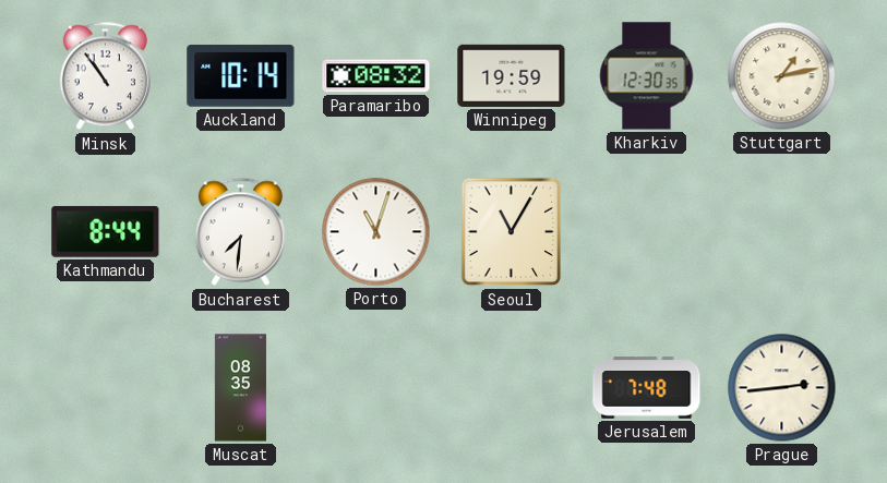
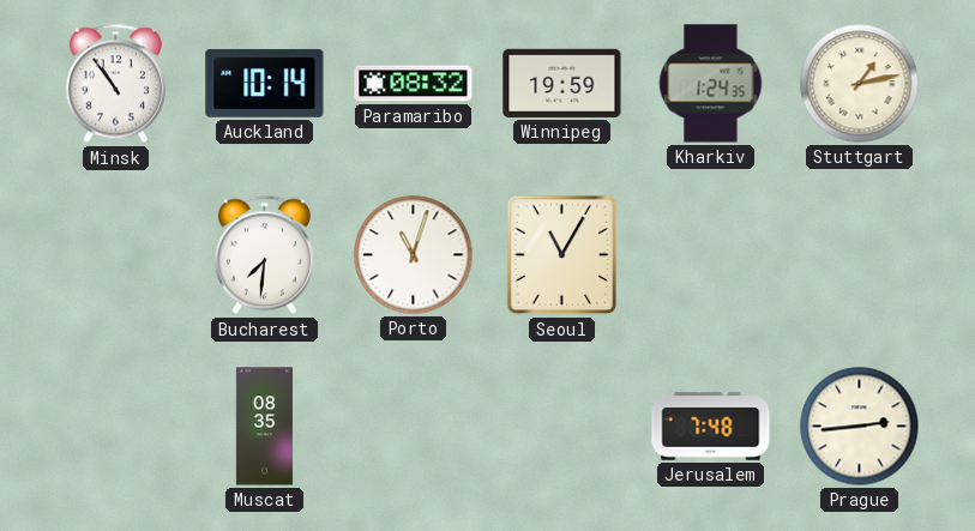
Kharkiv: 12:30 -> 1:24 (711, 84)
Kathmandu: 8:44 -> none (106, 231)
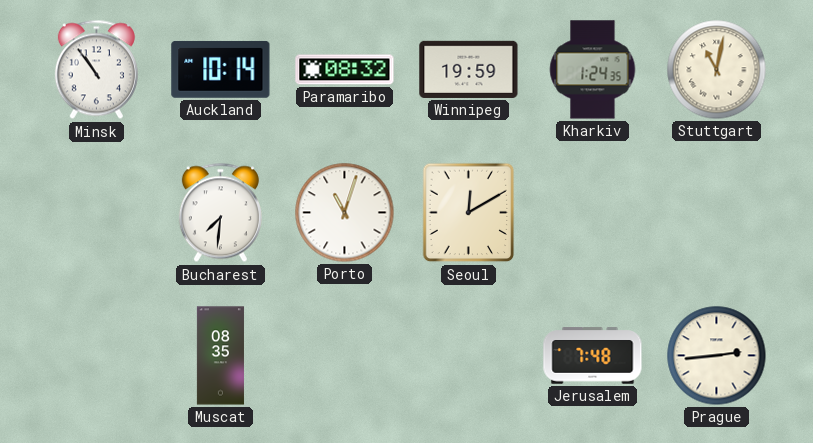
Stuttgart: 1:13 -> 11:02 (717, 70)
Seoul: 11:05 -> 12:10 (469, 213)
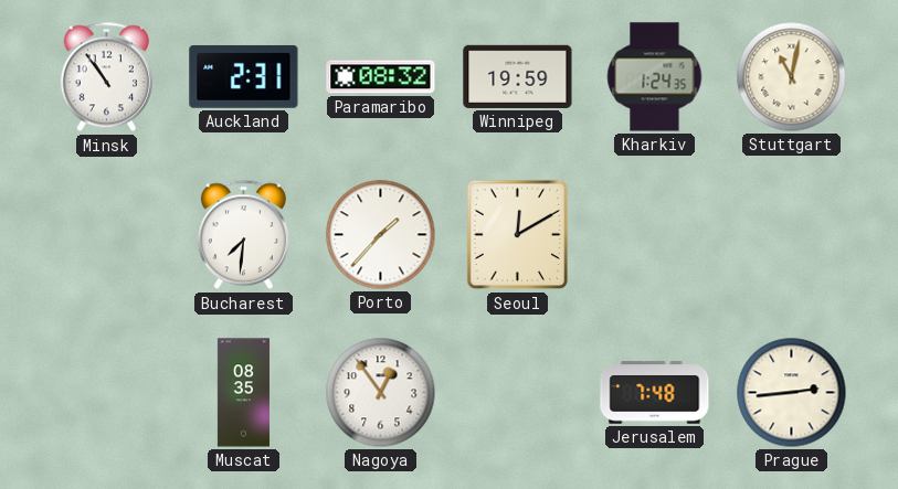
Auckland: 10:14 -> 2:31 (244, 76)
Porto: 11:03 -> 1:37 (381, 235)
Nagoya: none -> 12:54 (381, 393)
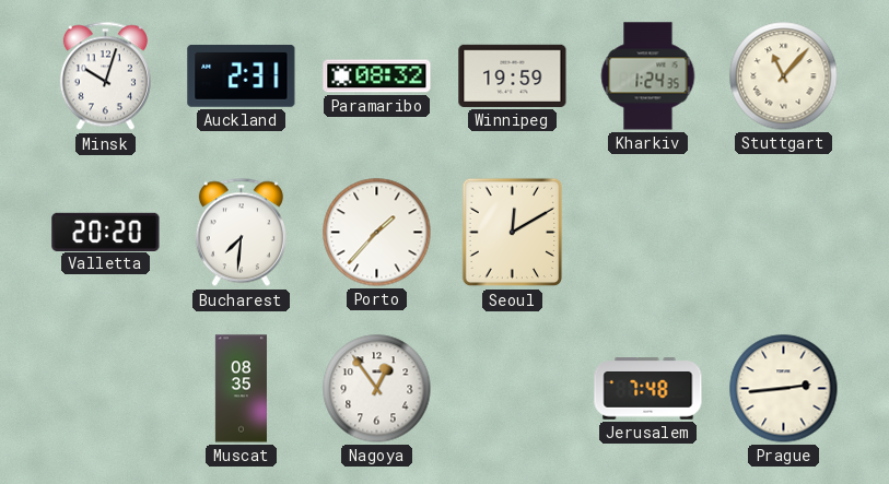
Minsk: 10:54 -> 10:03 (105, 76)
Stuttgart: 11:02 -> 11:07 (784, 76)
Valletta: none -> 20:20 (106, 232)
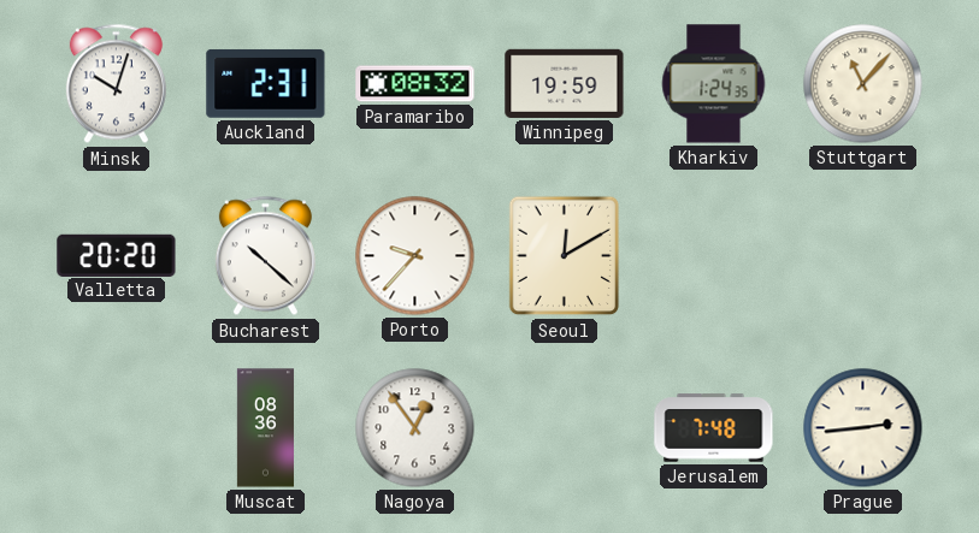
Bucharest: 7:31 -> 10:22 (265, 256)
Porto: 1:37 -> 9:37 (415, 256)
Muscat: 08:35 -> 08:36 (265, 428)
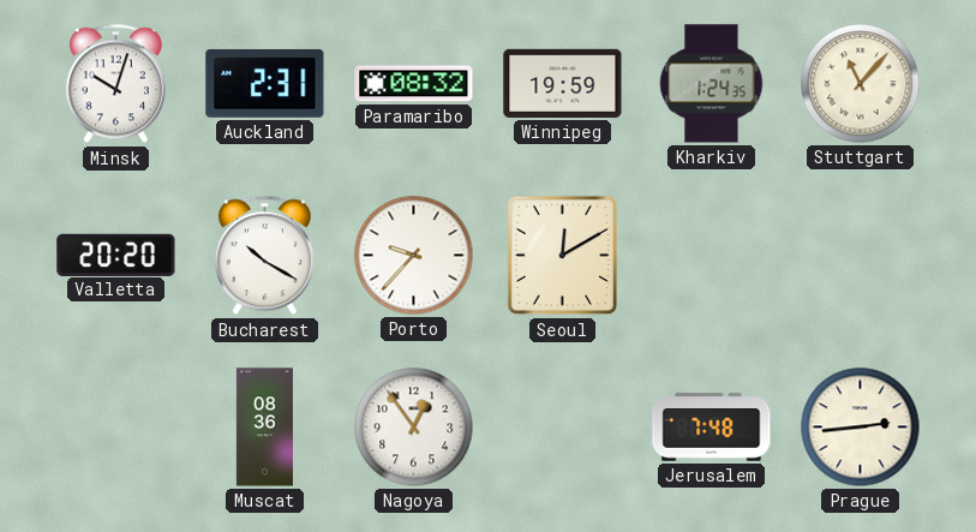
Bucharest: 10:22 -> 10:20 (264, 256)
